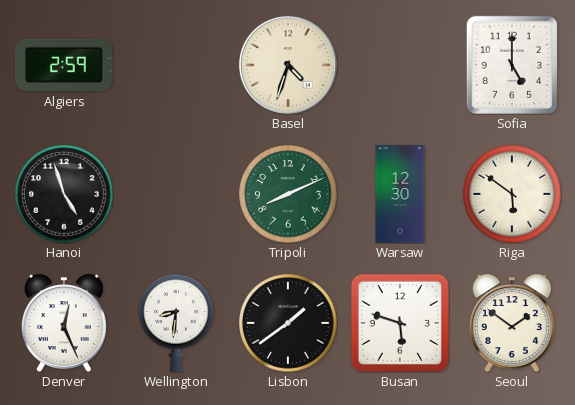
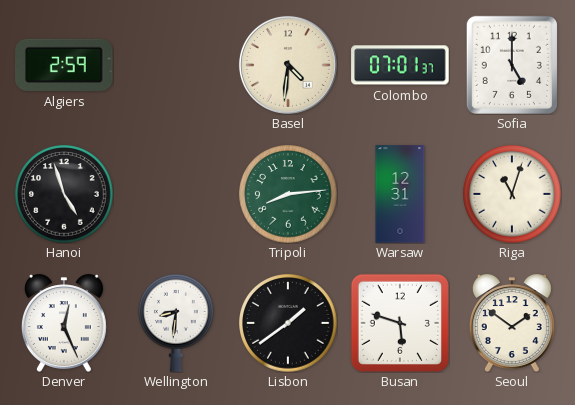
Basel: 4:33 -> 4:31 (288, 65)
Colombo: none -> 07:01 (400, 65)
Tripoli: 8:11 -> 8:14 (288, 194)
Warsaw: 12:30 -> 12:31 (400, 194)
Riga: 5:51 -> 11:03 (512, 194)
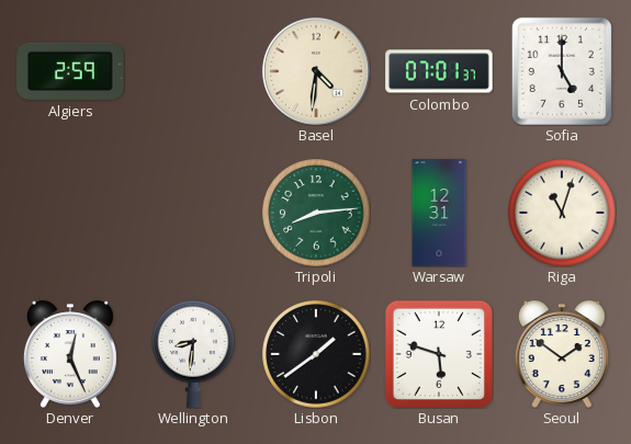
Hanoi: 4:57 -> none (64, 194)
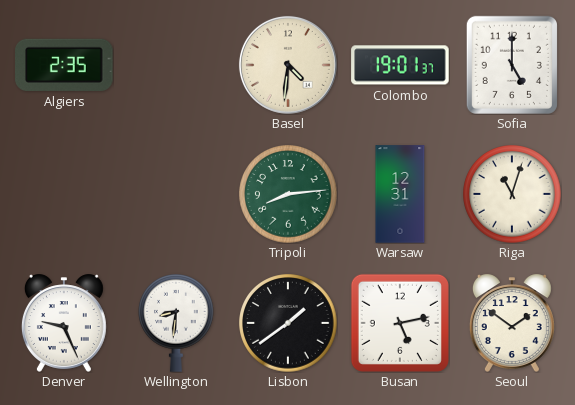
Algiers: 2:59 -> 2:35 (64, 65)
Colombo: 07:01 -> 19:01 (400, 65)
Denver: 12:26 -> 9:26 (64, 323)
Busan: 5:48 -> 5:13 (400, 323)
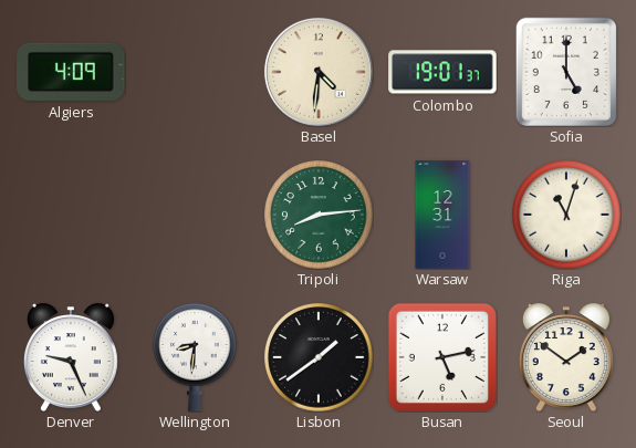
Algiers: 2:35 -> 4:09 (71, 72)
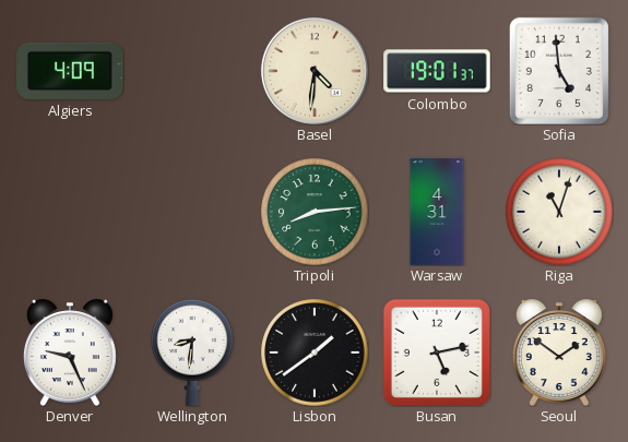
Sofia: 5:00 -> 4:59 (559, 71)
Warsaw: 12:31 -> 4:31 (437, 212)
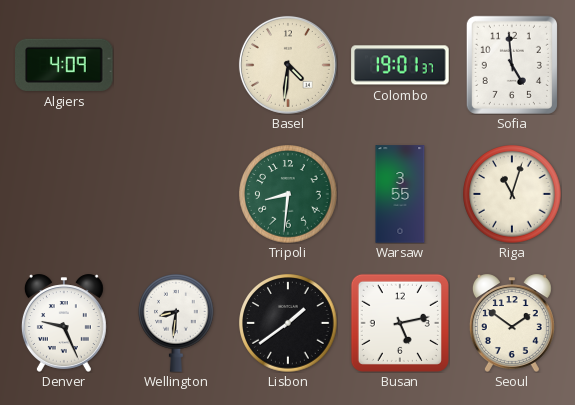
Tripoli: 8:14 -> 8:31 (288, 194)
Warsaw: 4:31 -> 3:55 (400, 194)
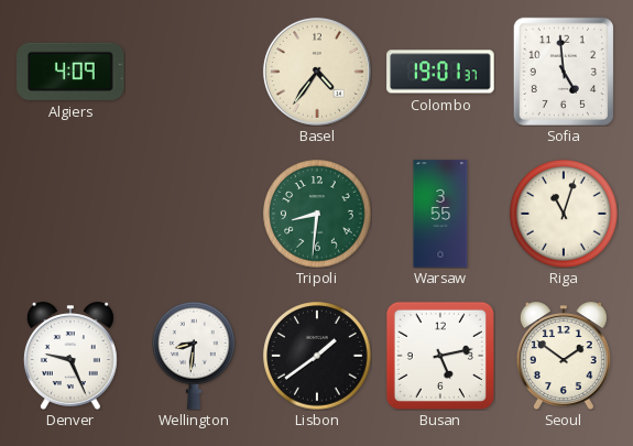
Basel: 4:31 -> 4:36 (317, 72)
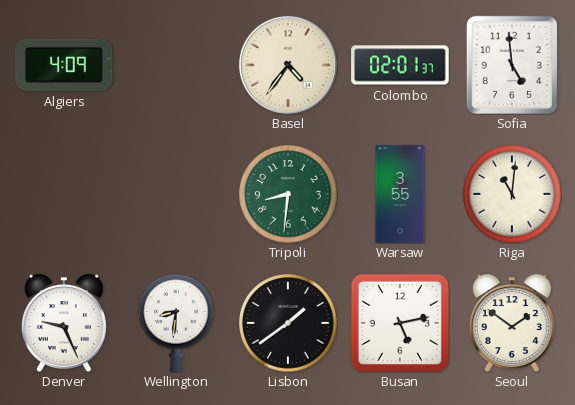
Colombo: 19:01 -> 02:01 (400, 65)
Riga: 11:03 -> 11:01 (512, 194)
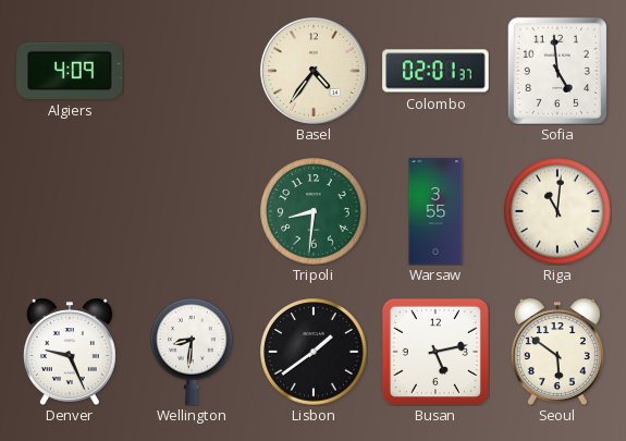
Seoul: 1:51 -> 5:51 (557, 352)
